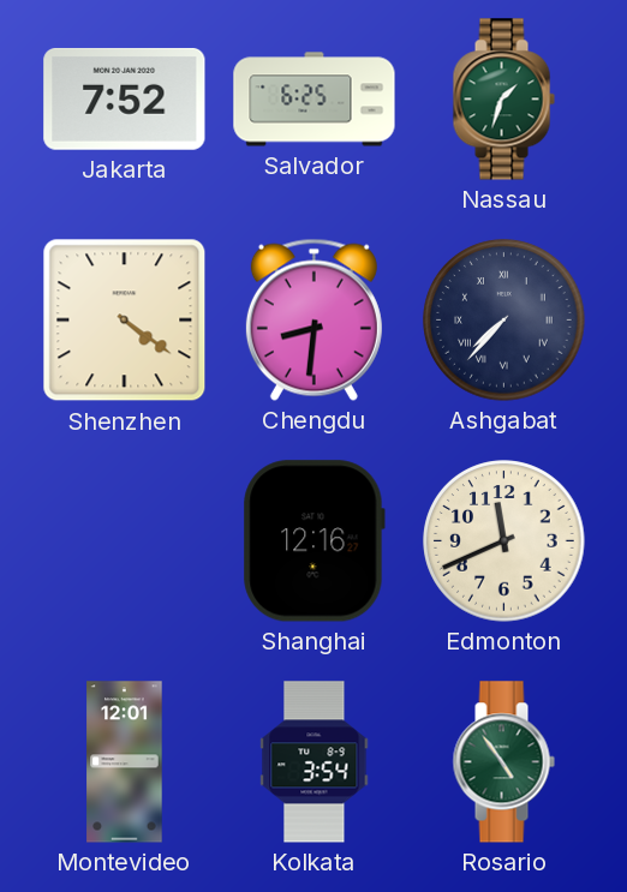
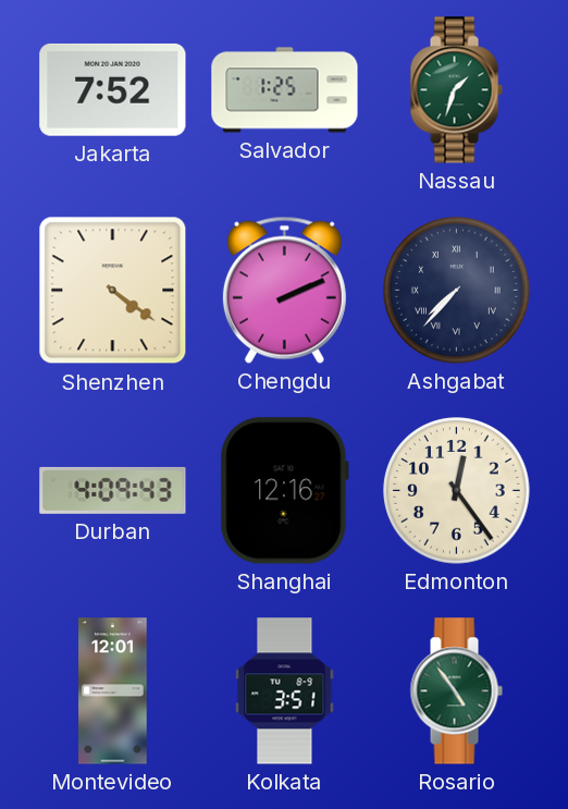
Salvador: 6:25 -> 1:25 (285, 90)
Chengdu: 8:31 -> 2:11 (284, 290)
Durban: none -> 4:09 (113, 490)
Edmonton: 11:41 -> 12:24 (457, 491)
Kolkata: 3:54 -> 3:51 (285, 691)
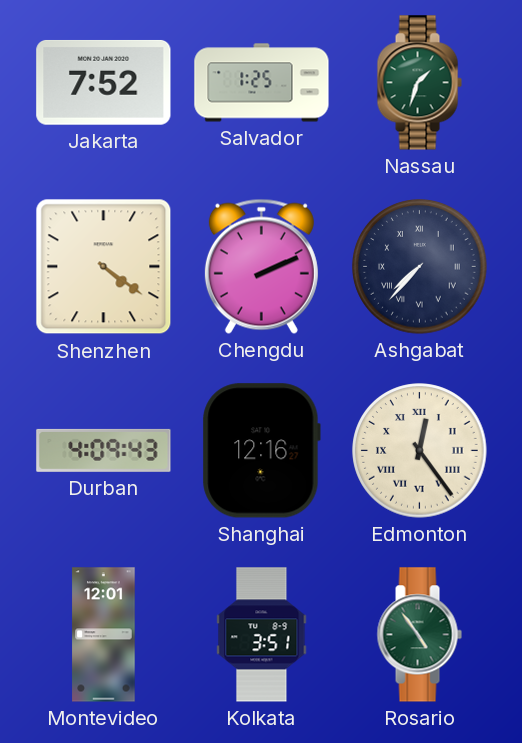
Edmonton numerals: Arabic -> Roman (420, 451)
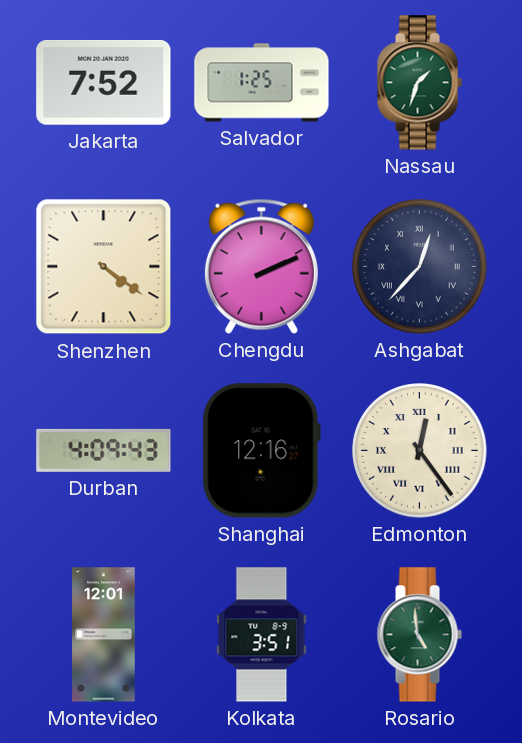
Ashgabat: 7:37 -> 12:37 (420, 267)
Rosario: 4:54 -> 4:59 (419, 635)
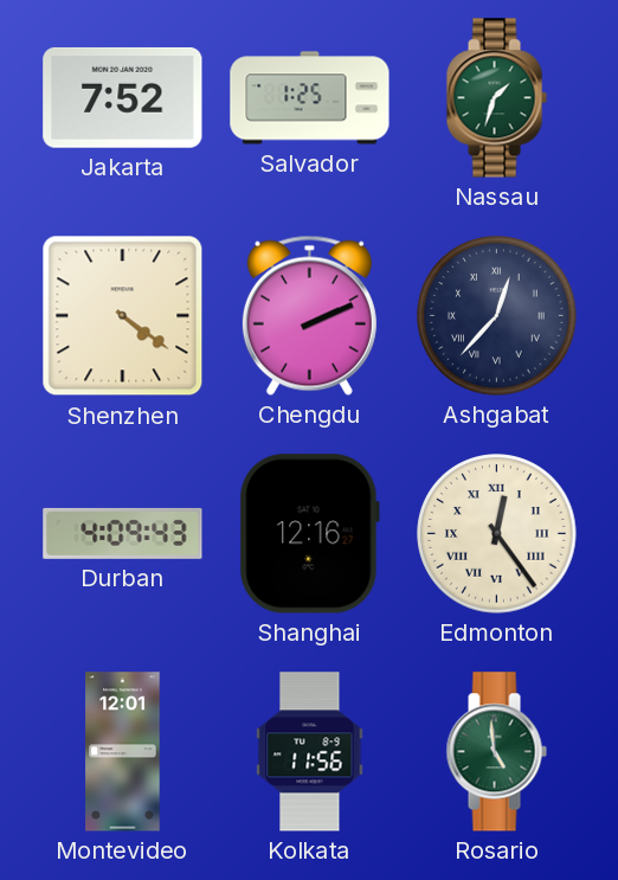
Kolkata: 3:51 -> 11:56 (310, 752)
